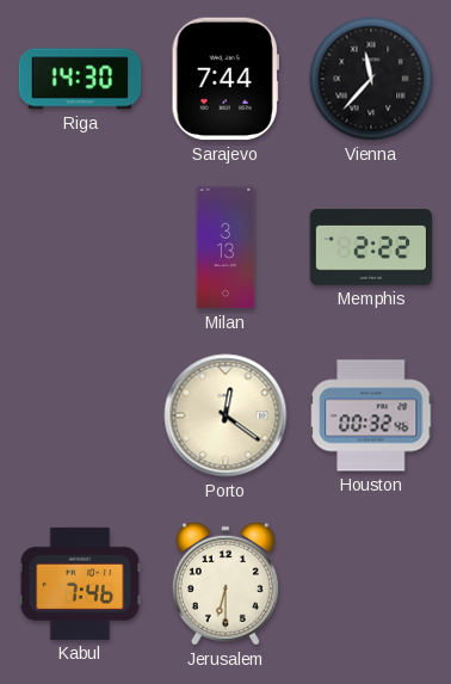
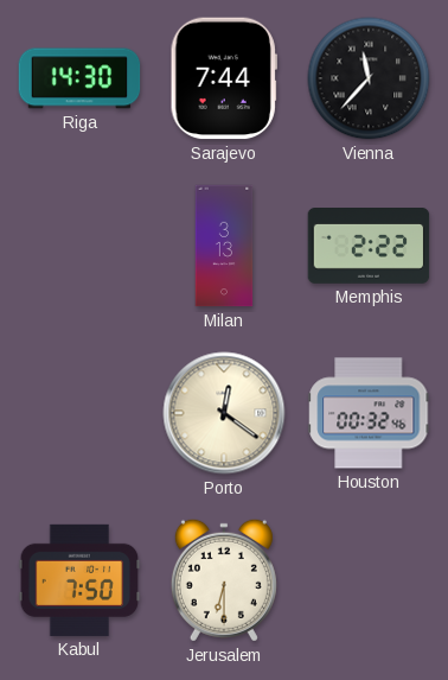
Kabul: 7:46 -> 7:50 (79, 580)
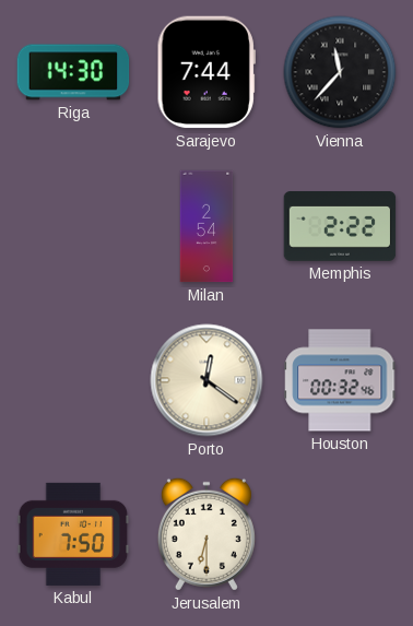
Milan: 3:13 -> 2:54 (206, 226)
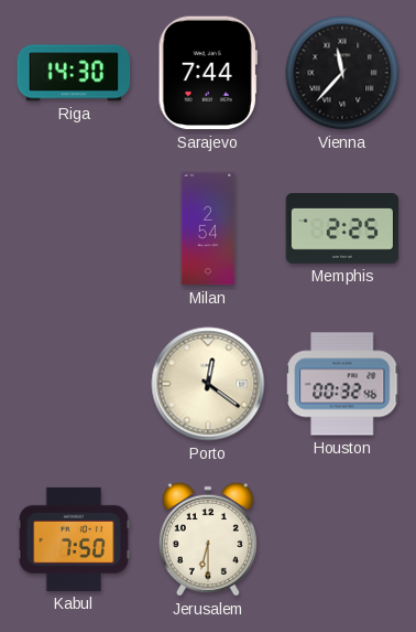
Memphis: 2:22 -> 2:25 (342, 229)
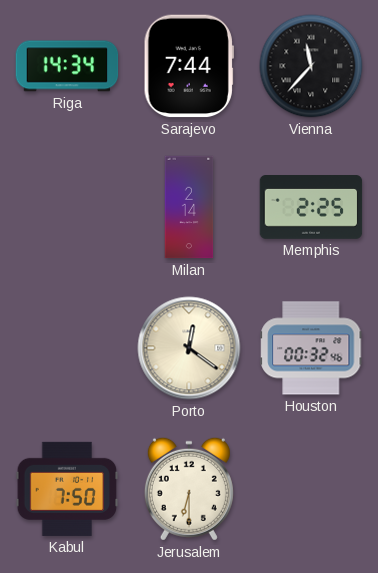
Riga: 14:30 -> 14:34 (67, 66)
Milan: 2:54 -> 2:14 (189, 207)
